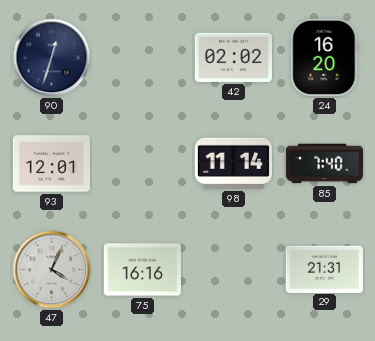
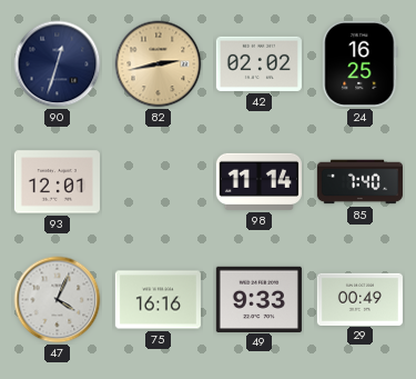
82: none -> 2:43 (159, 64)
24: 16:20 -> 16:25 (361, 63)
49: none -> 9:33 (258, 299)
29: 21:31 -> 00:49 (359, 299)
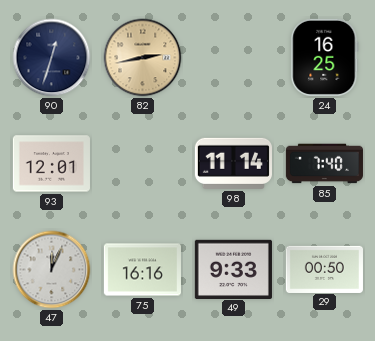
42: 02:02 -> none (258, 63)
47: 4:04 -> 12:04 (52, 270)
29: 00:49 -> 00:50 (324, 269)
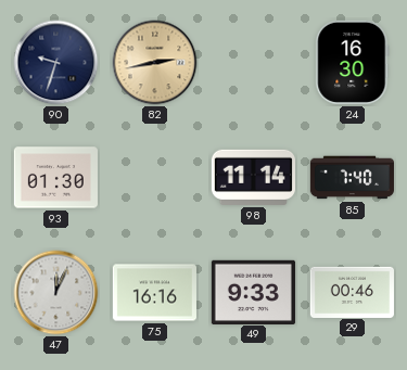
90: 12:33 -> 9:33 (56, 63)
24: 16:25 -> 16:30 (353, 62)
93: 12:01 -> 01:30 (55, 178)
29: 00:50 -> 00:46 (352, 292)
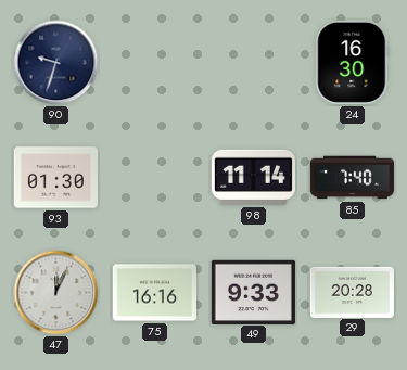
82: 2:43 -> none (155, 63)
29: 00:46 -> 20:28 (352, 292)
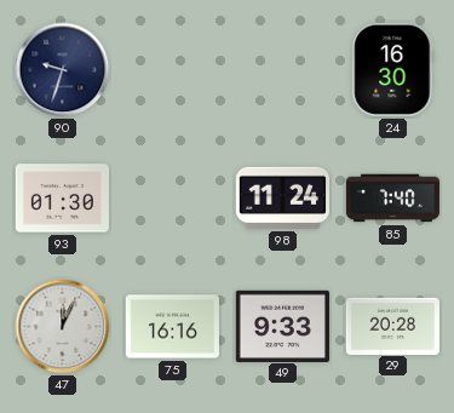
98: 11:14 -> 11:24 (282, 197)
